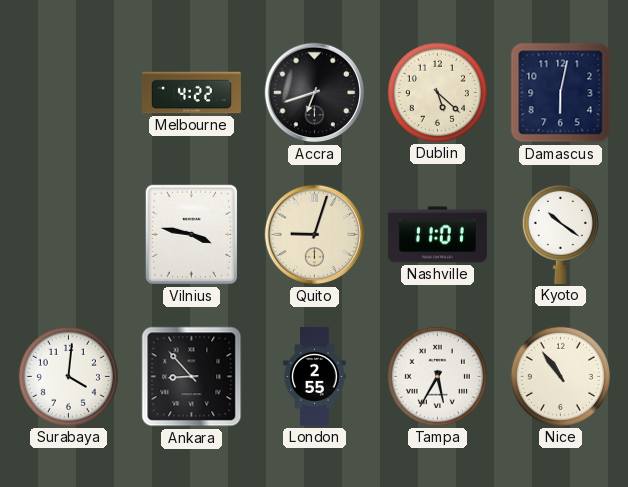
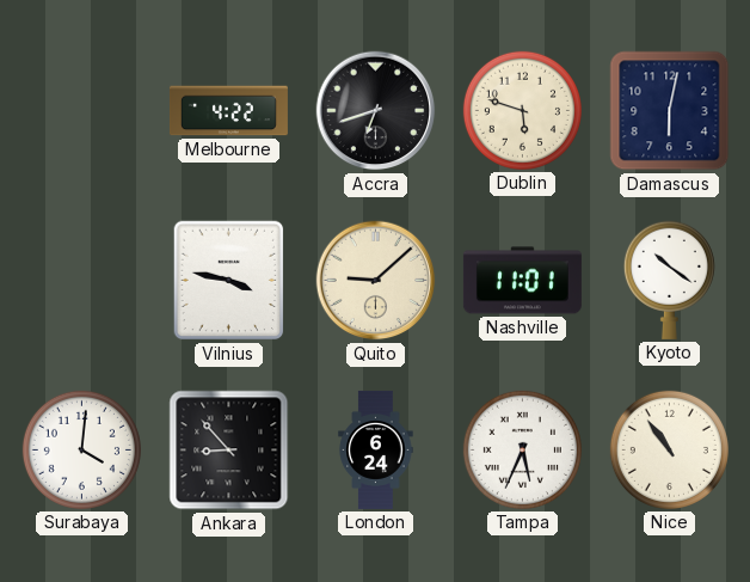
Dublin: 5:22 -> 5:48 (522, 110)
Quito: 9:03 -> 9:08 (376, 281)
London: 2:55 -> 6:24 (376, 449)
Tampa: 5:35 -> 5:34 (522, 449)
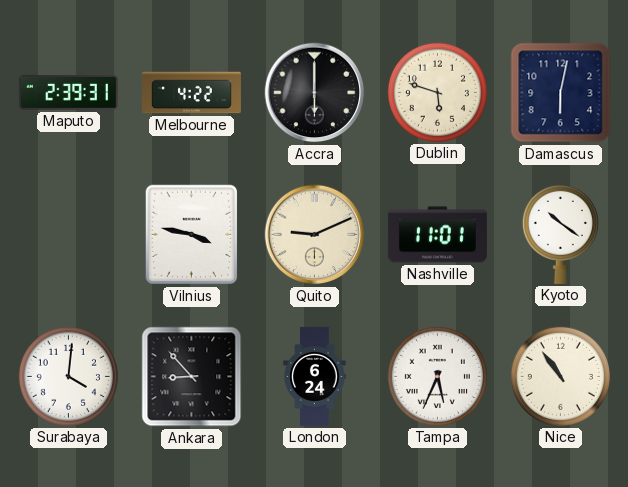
Maputo: none -> 2:39 (68, 92)
Accra: 6:42 -> 6:00 (315, 93)
Quito: 9:08 -> 9:11 (315, 235)
